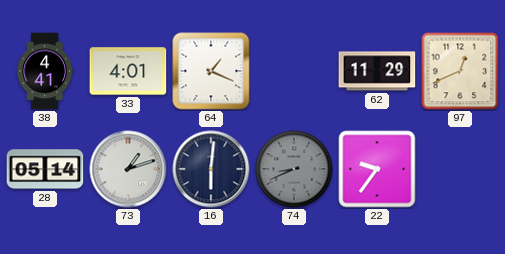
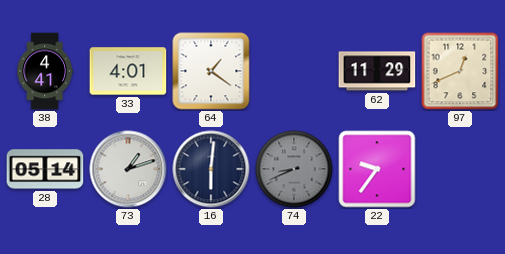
64: 1:19 -> 1:21 (211, 71)
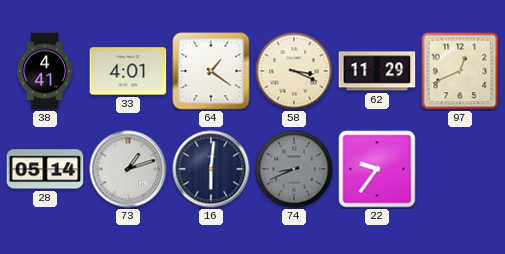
58: none -> 3:19 (294, 71)
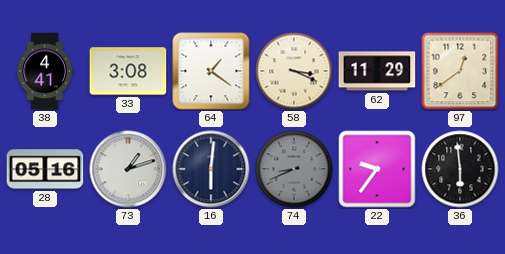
33: 4:01 -> 3:08 (128, 71)
97: 12:41 -> 12:39 (460, 71)
28: 05:14 -> 05:16 (45, 169)
36: none -> 5:59 (460, 169)
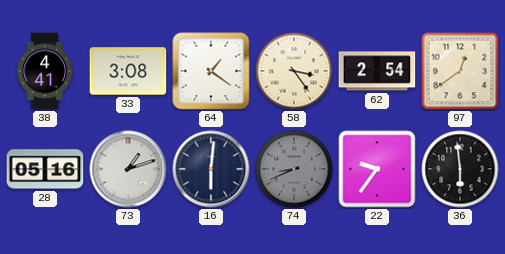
58: 3:19 -> 3:24 (294, 71)
62: 11:29 -> 2:54 (377, 71)
